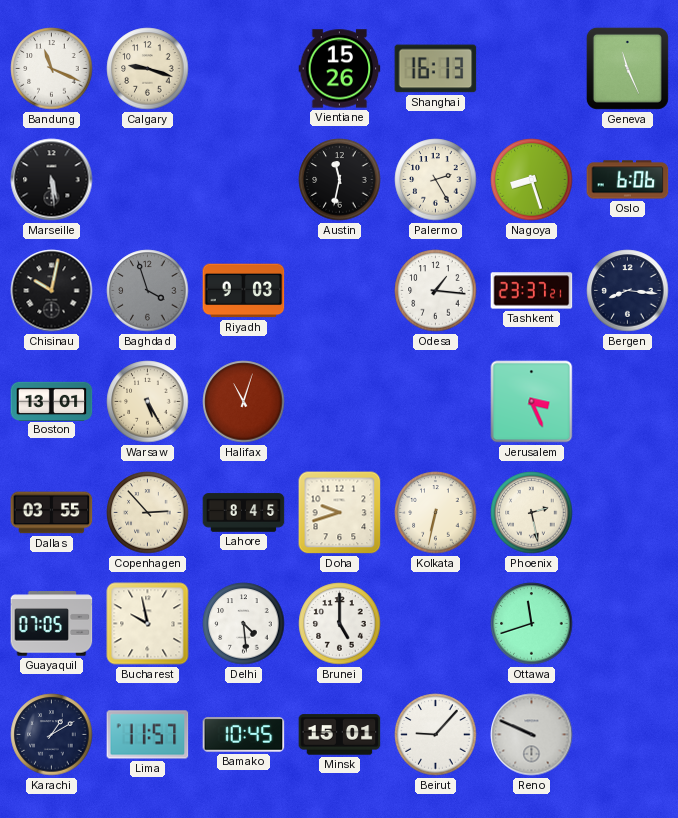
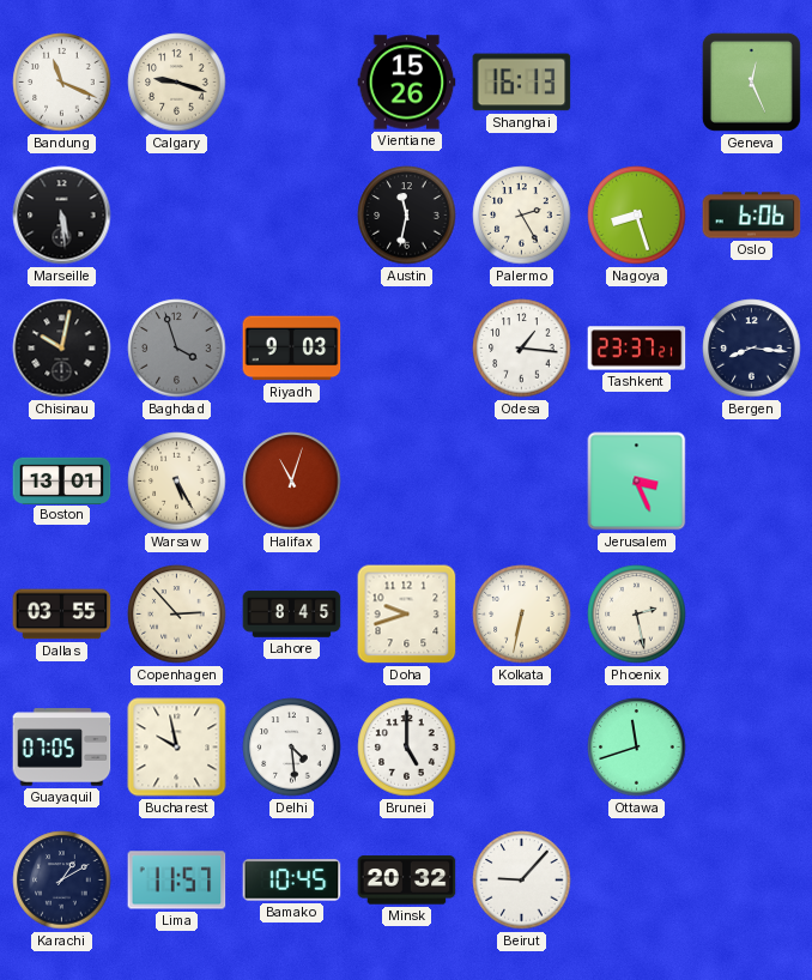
Geneva: 11:26 -> 12:26 (751, 81)
Minsk: 15:01 -> 20:32 (407, 881)
Reno: 9:49 -> none (532, 735)
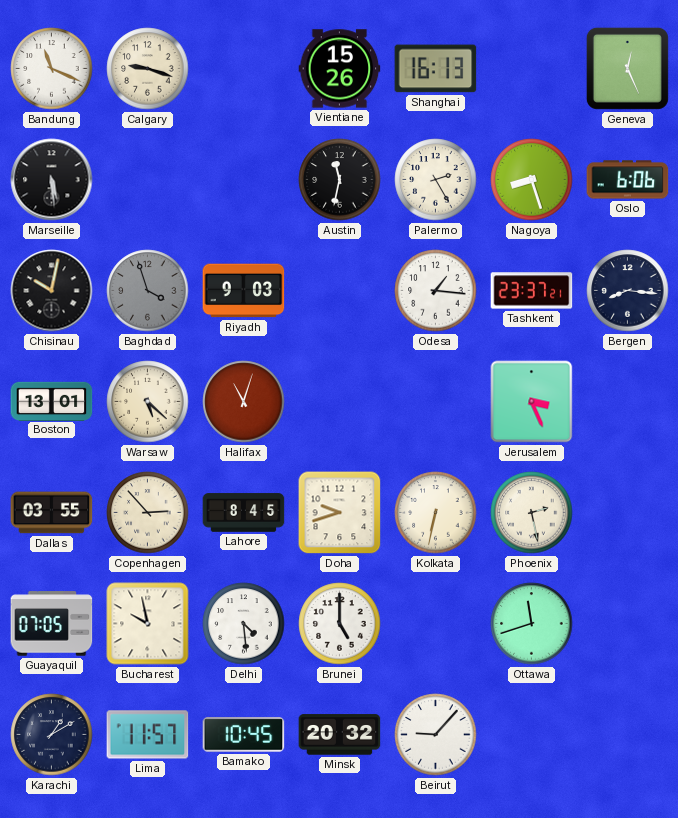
Warsaw: 5:25 -> 5:22 (148, 402)
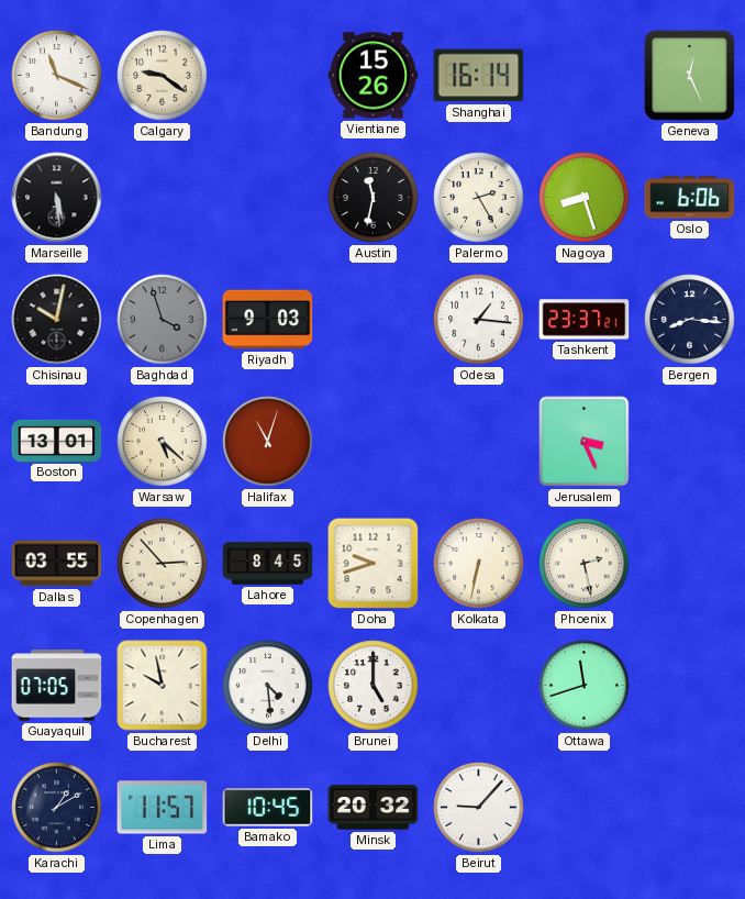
Calgary: 9:18 -> 9:21 (163, 76)
Shanghai: 16:13 -> 16:14 (479, 76)
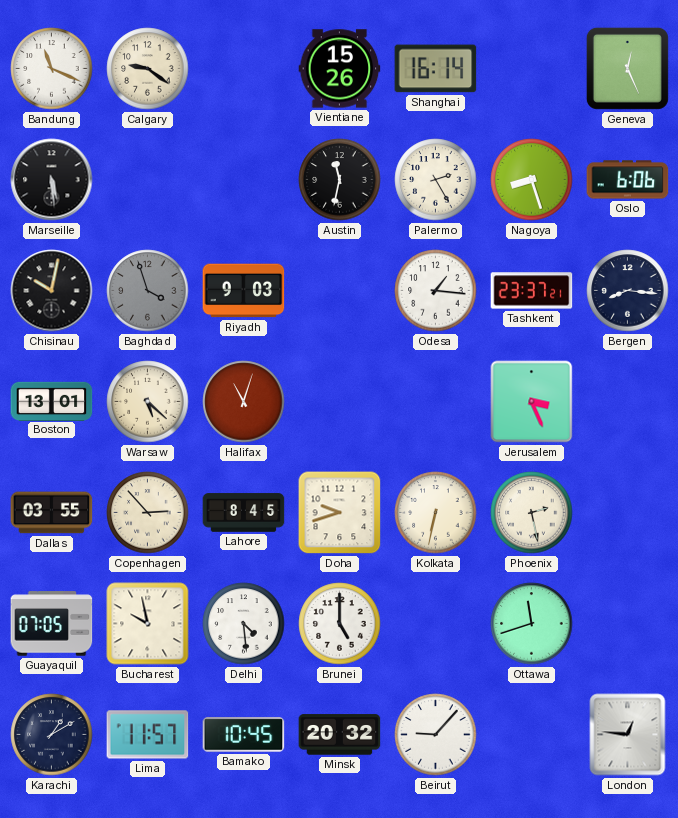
London: none -> 12:46 (628, 735)
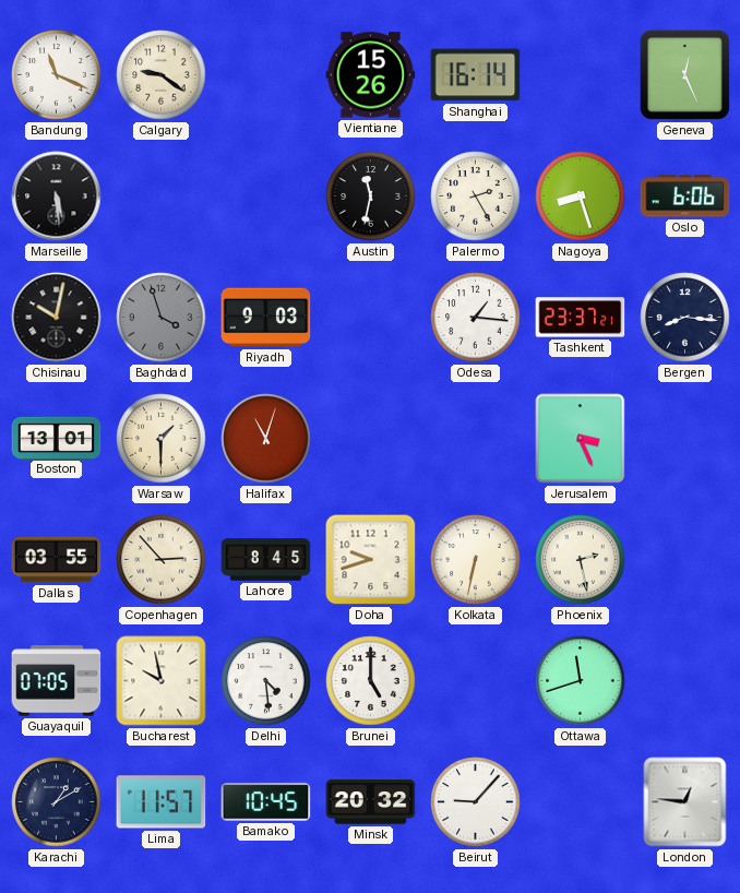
Warsaw: 5:22 -> 1:30 (162, 439)
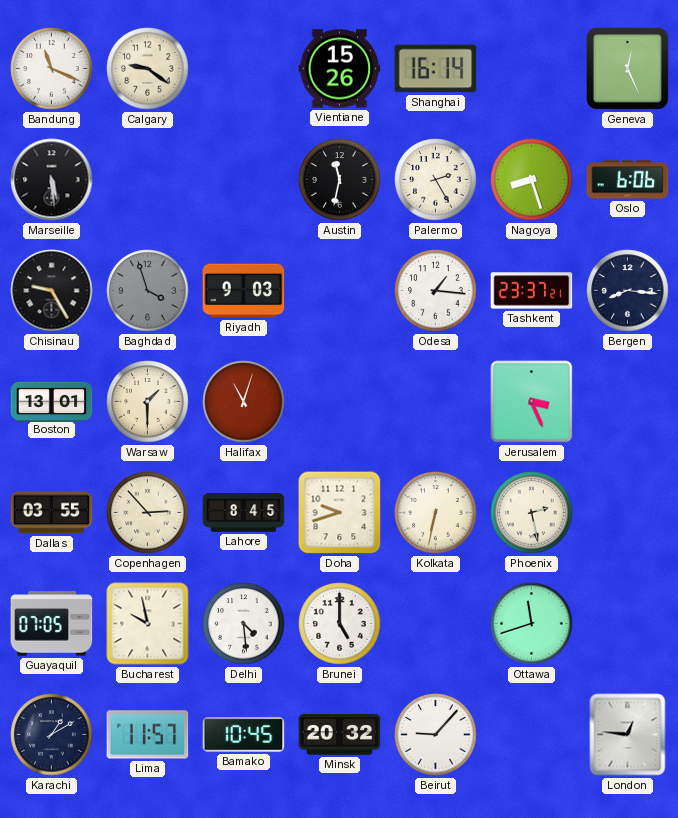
Chisinau: 10:02 -> 9:25 (52, 291)
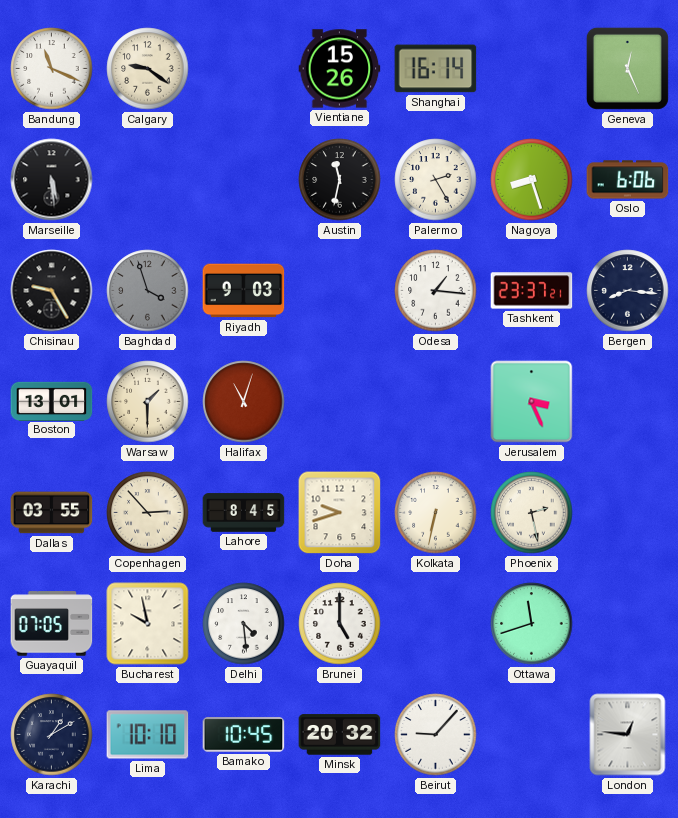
Lima: 11:57 -> 10:10 (148, 735)
